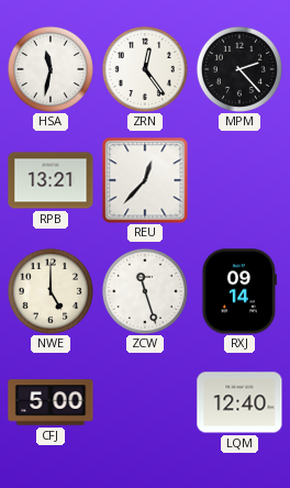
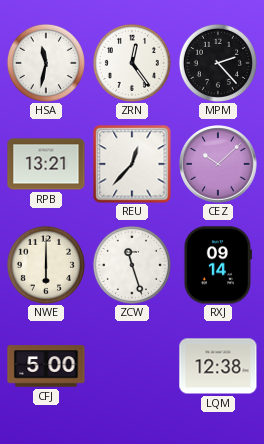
CEZ: none -> 10:08 (218, 164)
NWE: 5:00 -> 6:00 (46, 265)
LQM: 12:40 -> 12:38 (218, 366)
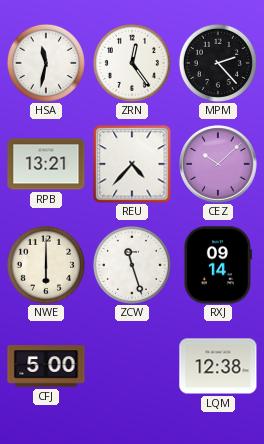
REU: 12:37 -> 4:37 (132, 164)
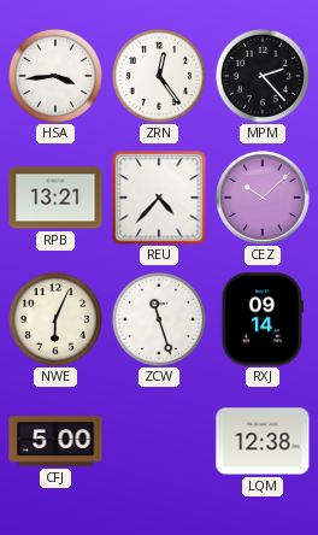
HSA: 11:32 -> 3:44 (55, 76)
NWE: 6:00 -> 6:04 (55, 319)
